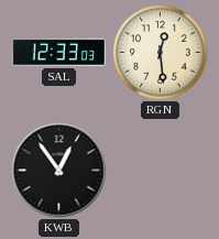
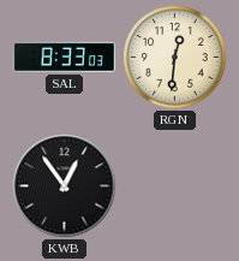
SAL: 12:33 -> 8:33 (64, 57)
RGN: 12:29 -> 12:31 (175, 58)
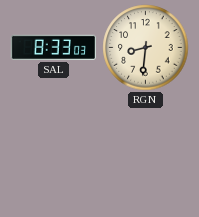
RGN: 12:31 -> 8:31 (146, 48)
KWB: 12:54 -> none (65, 186)
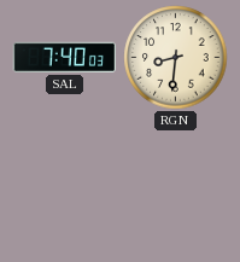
SAL: 8:33 -> 7:40 (64, 57)
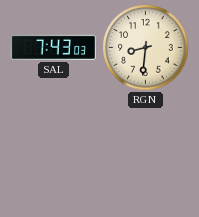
SAL: 7:40 -> 7:43 (53, 47)
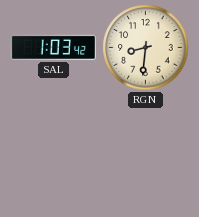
SAL: 7:43 -> 1:03 (53, 47)
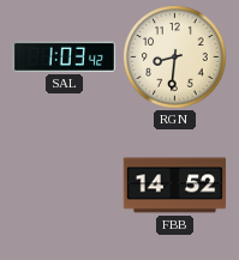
FBB: none -> 14:52 (175, 186)
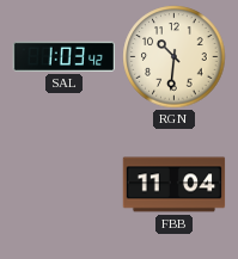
RGN: 8:31 -> 10:31 (175, 57)
FBB: 14:52 -> 11:04 (175, 185)
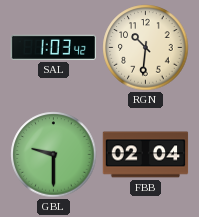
GBL: none -> 9:30 (54, 155)
FBB: 11:04 -> 02:04 (146, 155)
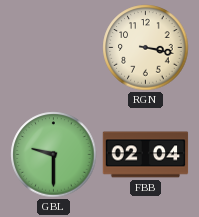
SAL: 1:03 -> none (53, 47)
RGN: 10:31 -> 3:17 (146, 48)
